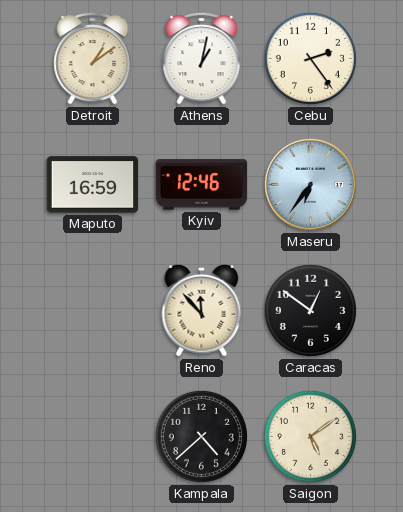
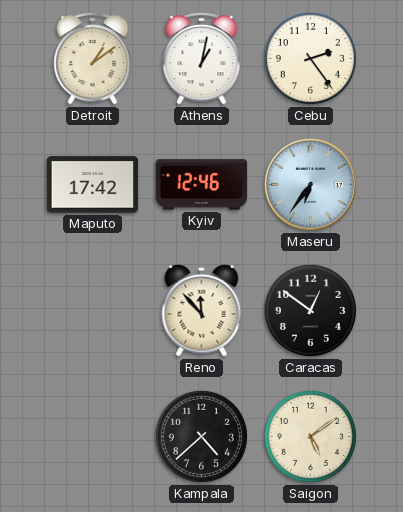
Maputo: 16:59 -> 17:42 (93, 185)
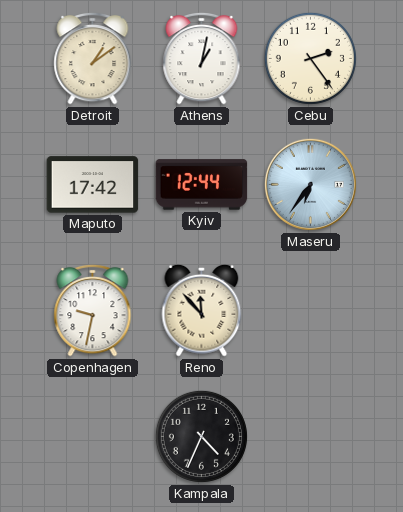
Kyiv: 12:46 -> 12:44 (202, 185)
Copenhagen: none -> 9:32 (93, 310)
Caracas: 12:51 -> none (310, 310)
Kampala: 4:38 -> 4:34 (201, 436)
Saigon: 5:09 -> none (310, 436)
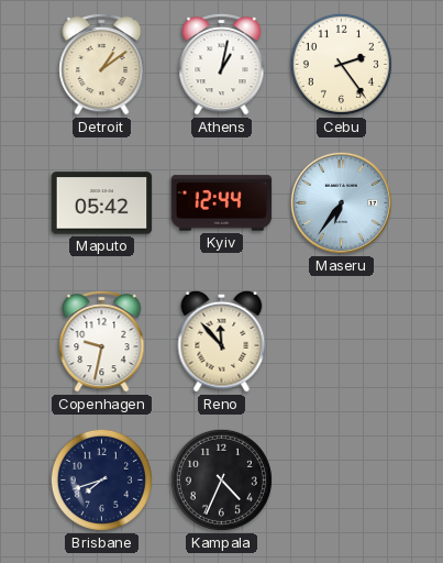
Maputo: 17:42 -> 05:42 (102, 203)
Brisbane: none -> 7:42 (101, 479)
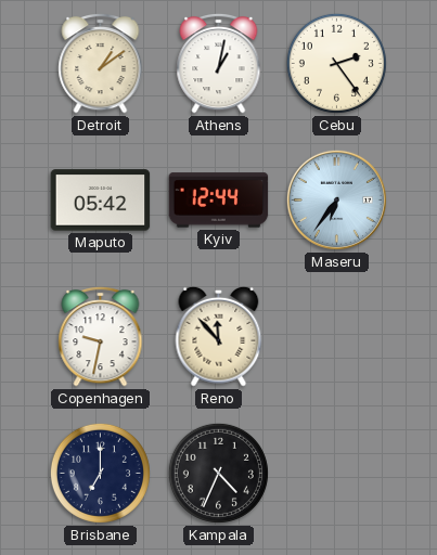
Brisbane: 7:42 -> 7:00 (100, 473)
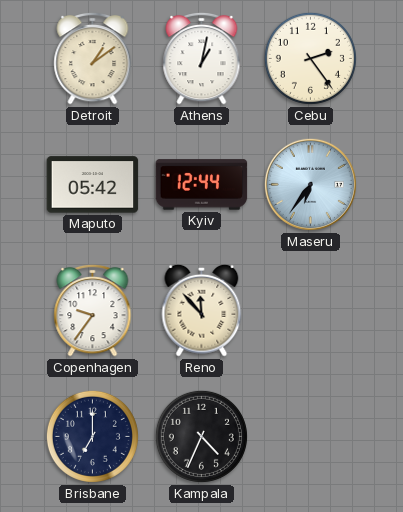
Copenhagen: 9:32 -> 9:36 (93, 310)
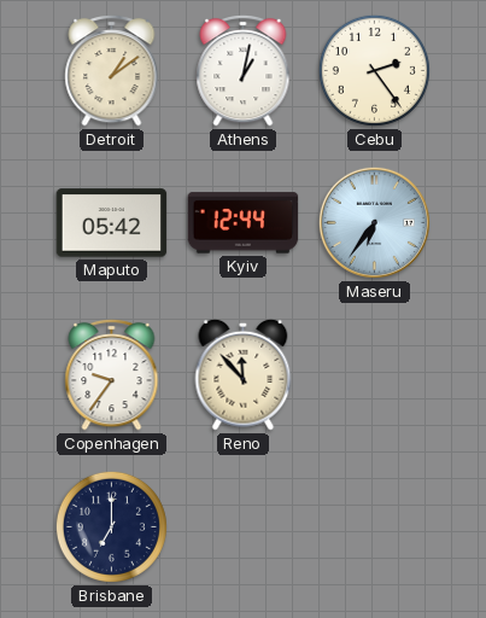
Kampala: 4:34 -> none (201, 436)
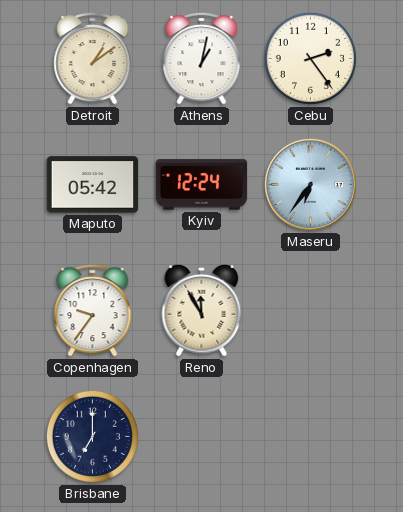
Kyiv: 12:44 -> 12:24 (202, 185)
Reno: 11:53 -> 11:55 (202, 310)
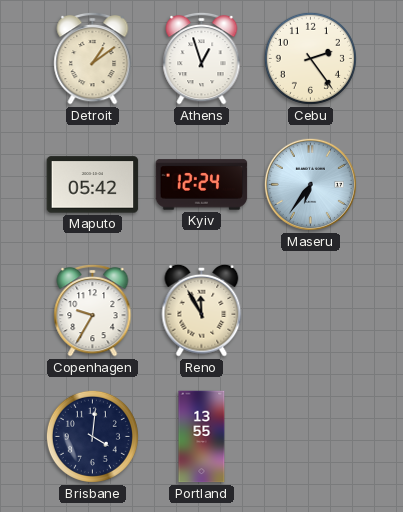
Athens: 1:02 -> 12:57 (202, 58)
Copenhagen: 9:36 -> 9:35 (93, 310)
Brisbane: 7:00 -> 4:01 (92, 436)
Portland: none -> 13:55 (202, 437)
